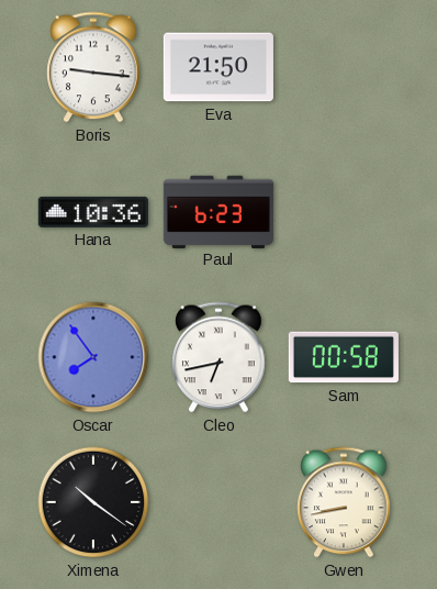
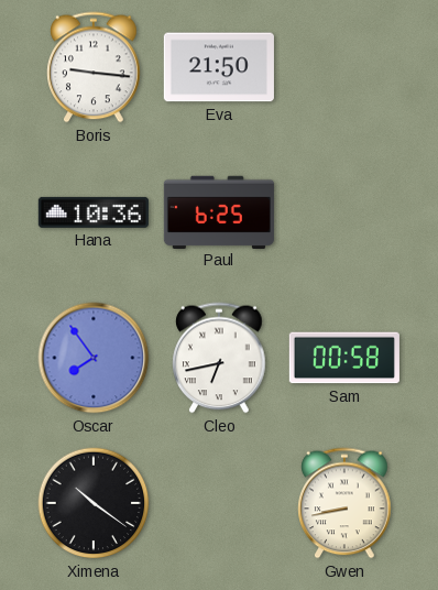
Paul: 6:23 -> 6:25 (219, 211)
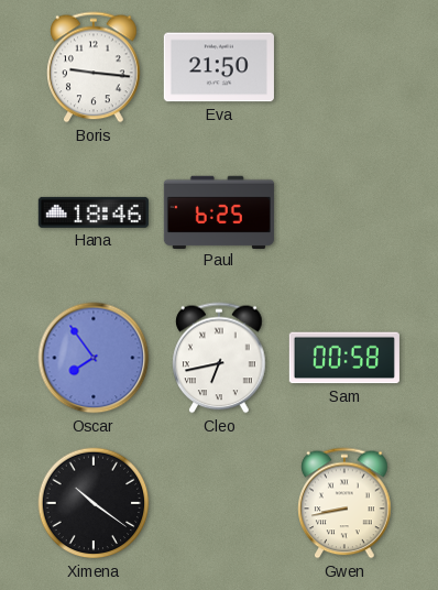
Hana: 10:36 -> 18:46 (94, 212)
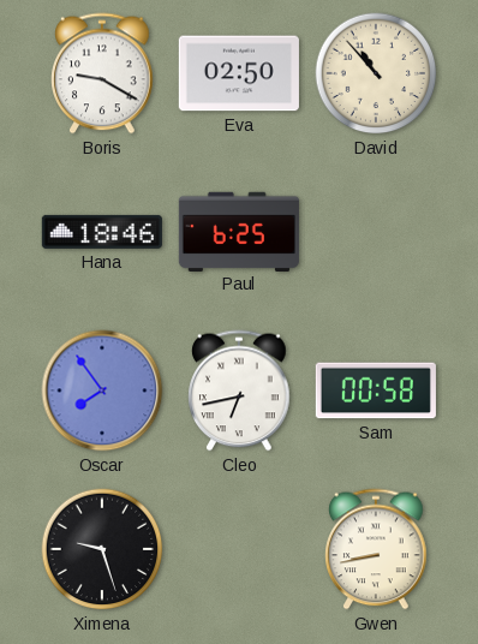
Boris: 9:16 -> 9:20 (102, 73)
Eva: 21:50 -> 02:50 (239, 73)
David: none -> 10:53 (376, 73)
Ximena: 10:21 -> 9:27 (102, 549)
